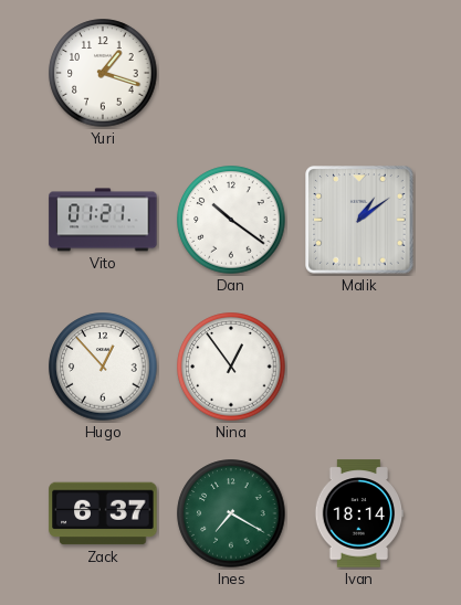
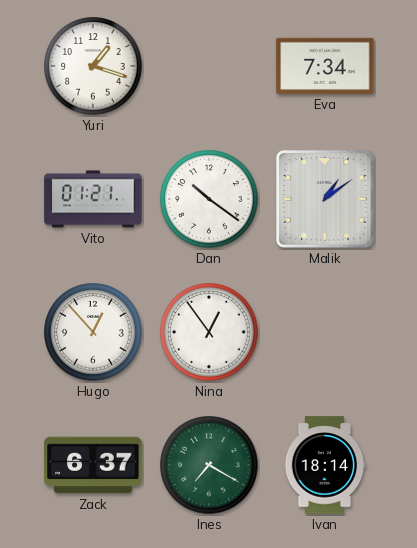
Eva: none -> 7:34 (325, 66)
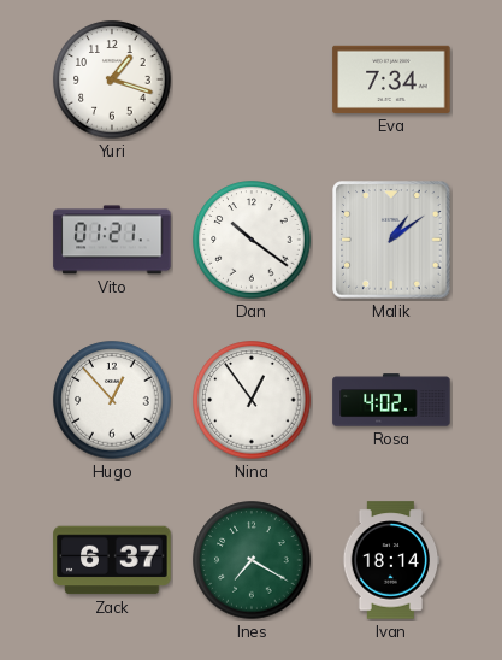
Rosa: none -> 4:02 (391, 400)
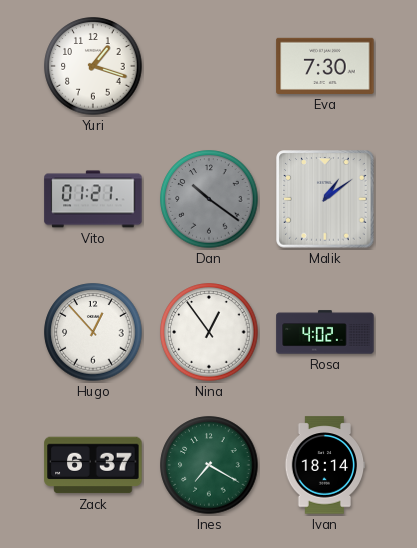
Eva: 7:34 -> 7:30 (325, 66)
Dan dial: white -> grey (209, 199)
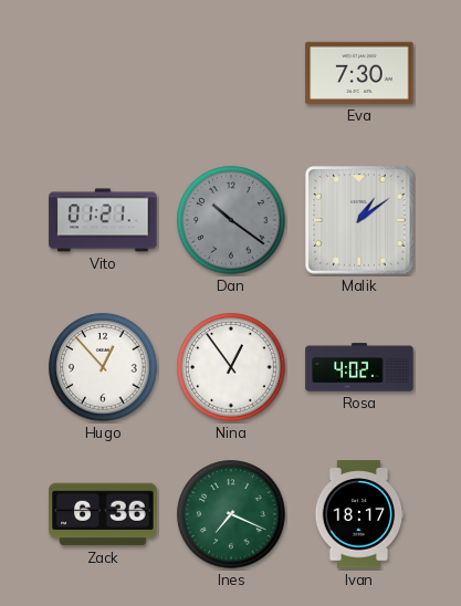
Yuri: 1:18 -> none (93, 66)
Zack: 6:37 -> 6:36 (103, 514)
Ines: 7:20 -> 7:19 (231, 514)
Ivan: 18:14 -> 18:17 (359, 514)
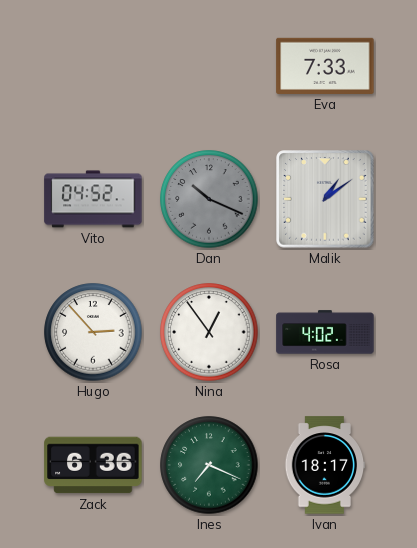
Eva: 7:30 -> 7:33 (325, 66)
Vito: 01:21 -> 04:52 (93, 199)
Dan: 10:21 -> 10:19 (209, 199)
Hugo: 12:53 -> 2:53 (93, 332)
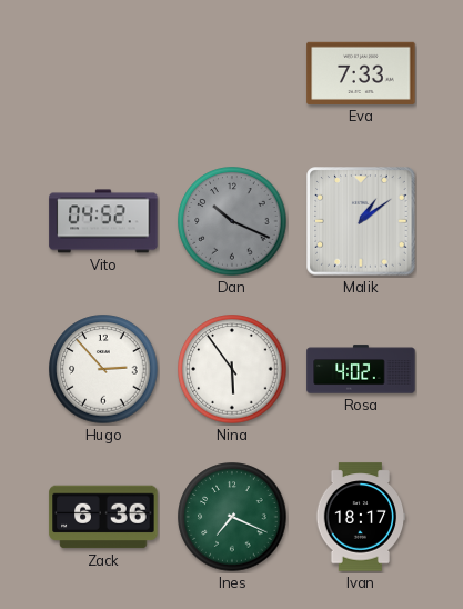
Nina: 12:54 -> 5:54 (232, 369)
